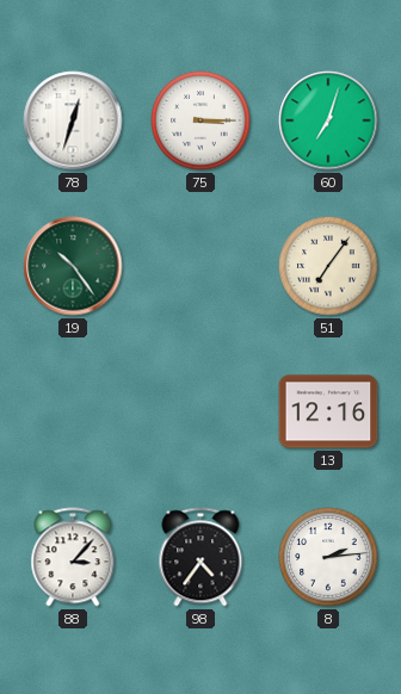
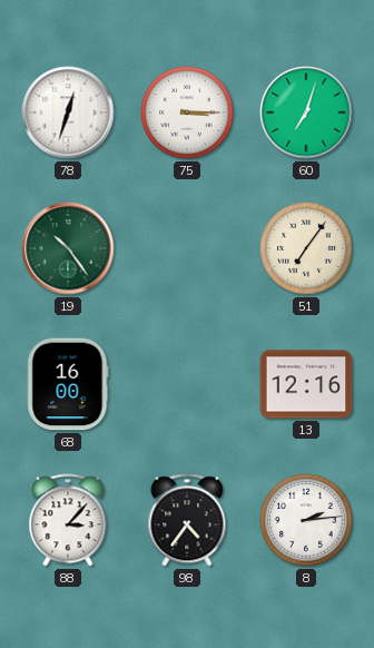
68: none -> 16:00 (68, 384)
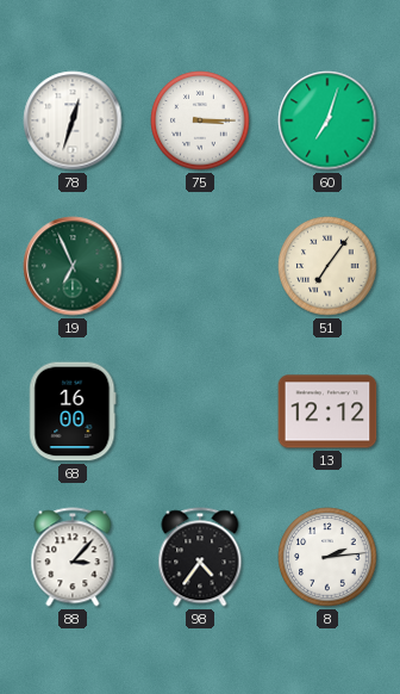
19: 10:24 -> 6:56 (73, 266)
13: 12:16 -> 12:12 (327, 411)
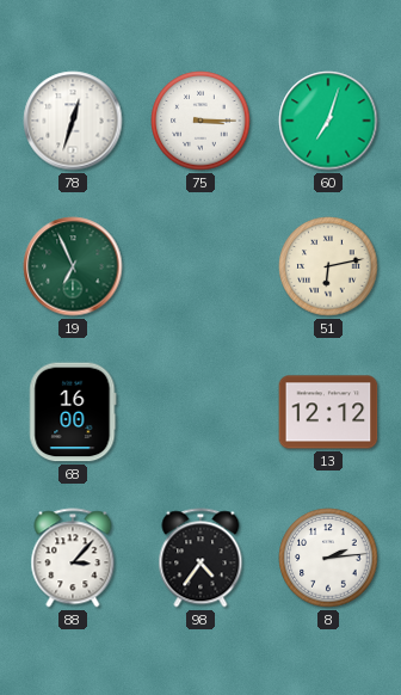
51: 7:06 -> 6:13 (328, 266)
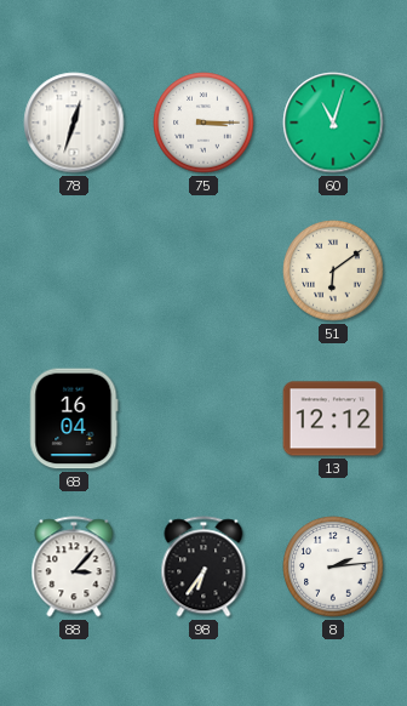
60: 7:03 -> 11:03 (333, 123)
19: 6:56 -> none (73, 266)
51: 6:13 -> 6:09 (333, 271)
68: 16:00 -> 16:04 (74, 419)
98: 4:36 -> 6:36 (203, 566)
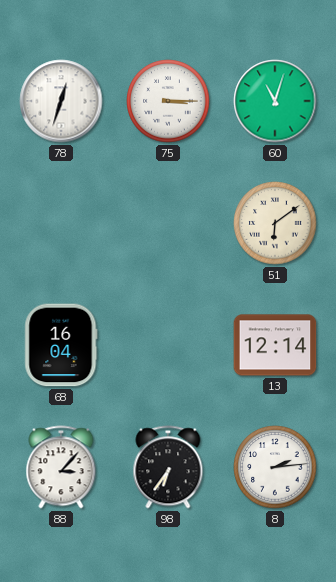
13: 12:12 -> 12:14 (275, 345)
